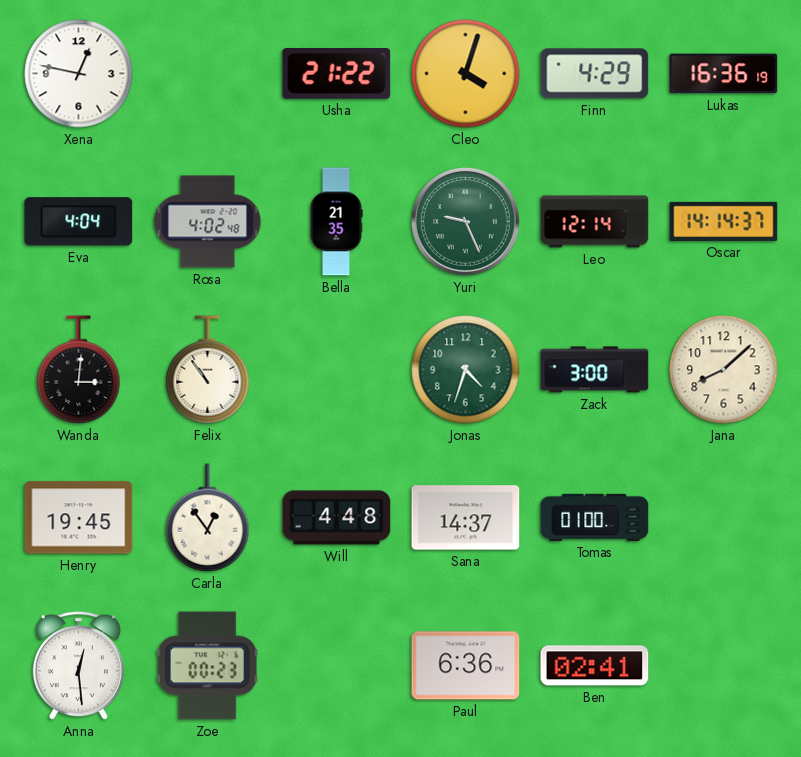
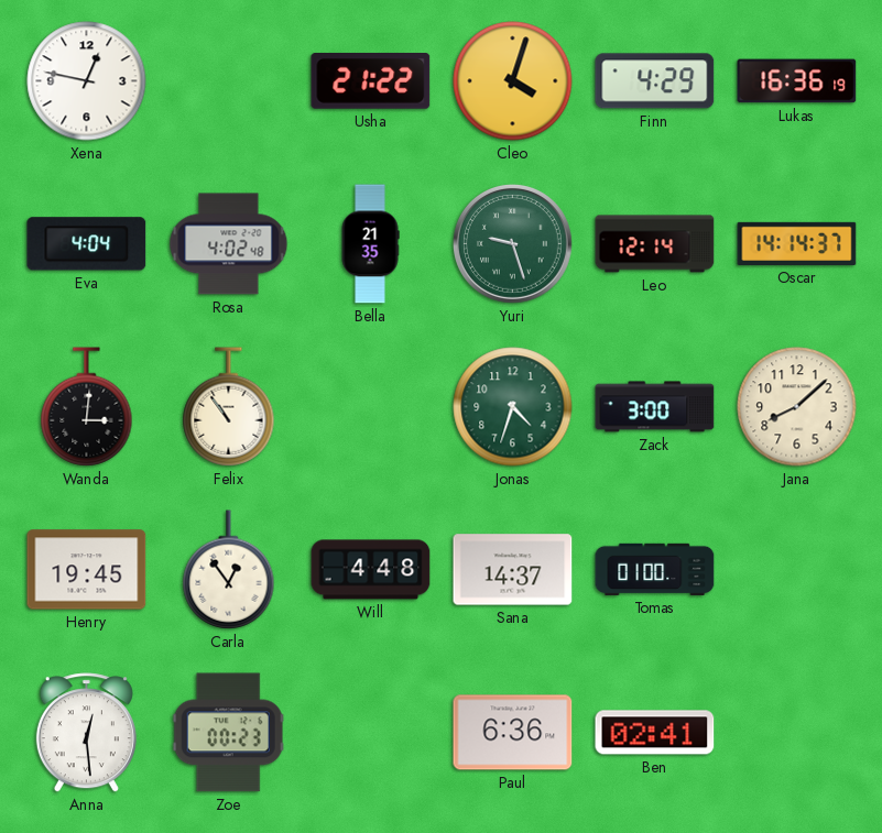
Yuri: 9:26 -> 9:27 (512, 243)
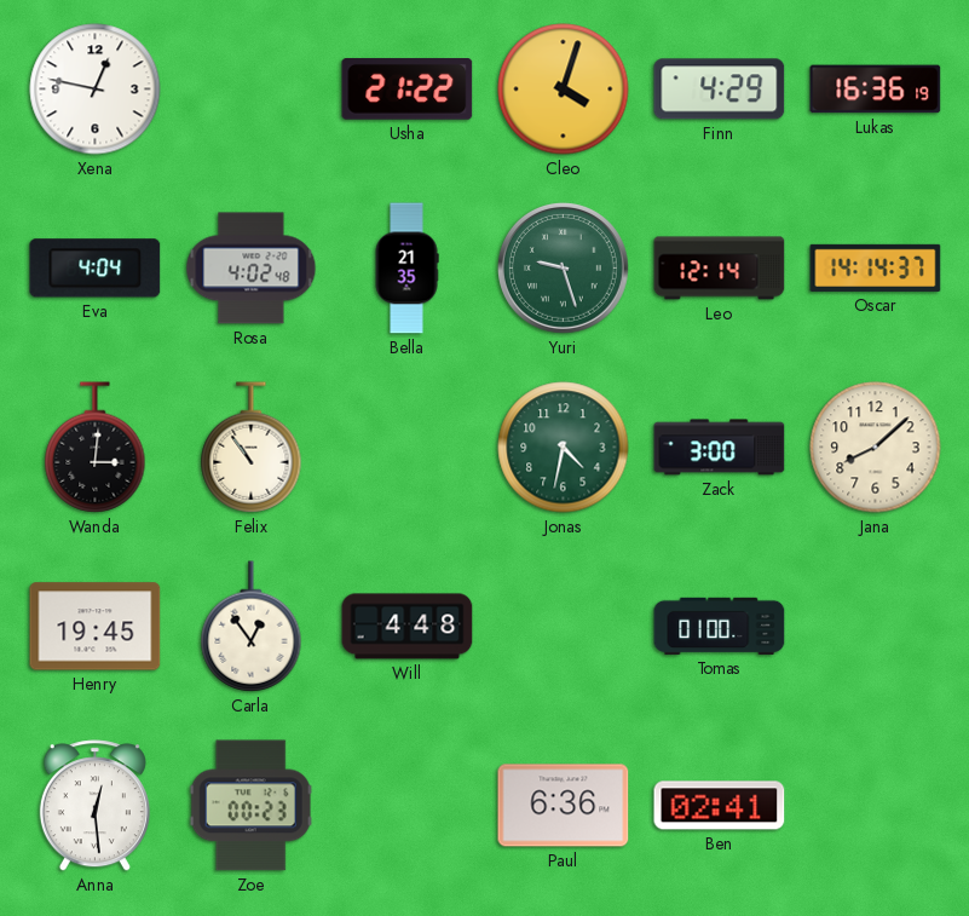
Jonas: 4:33 -> 4:32 (564, 448)
Sana: 14:37 -> none (513, 570)
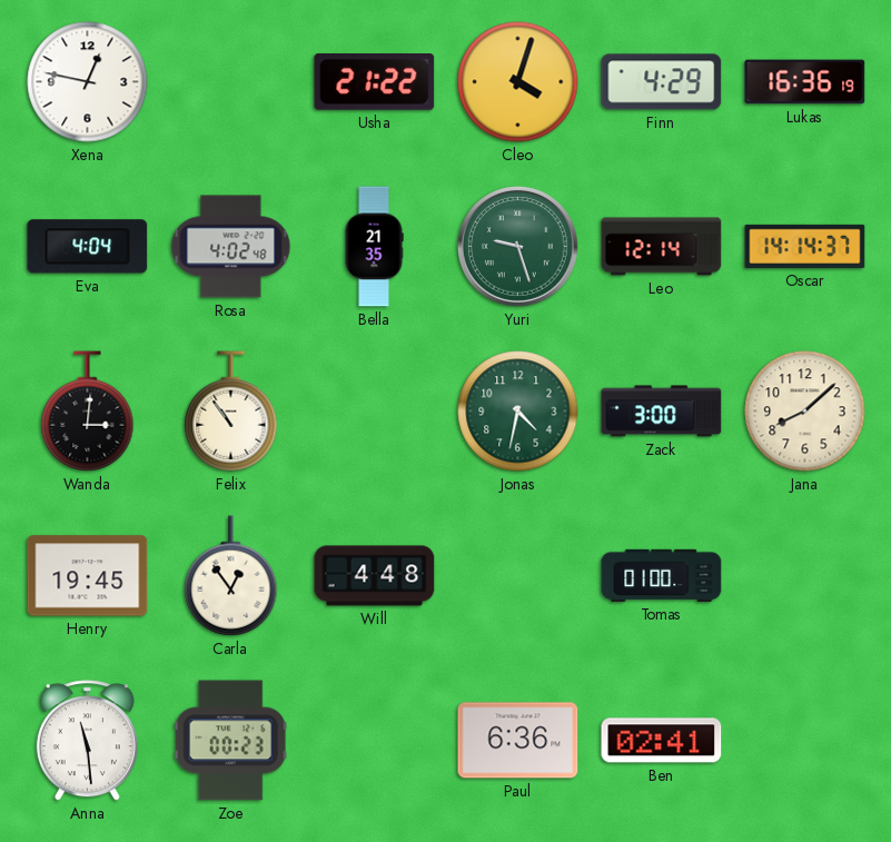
Anna: 12:29 -> 11:29 (87, 741)
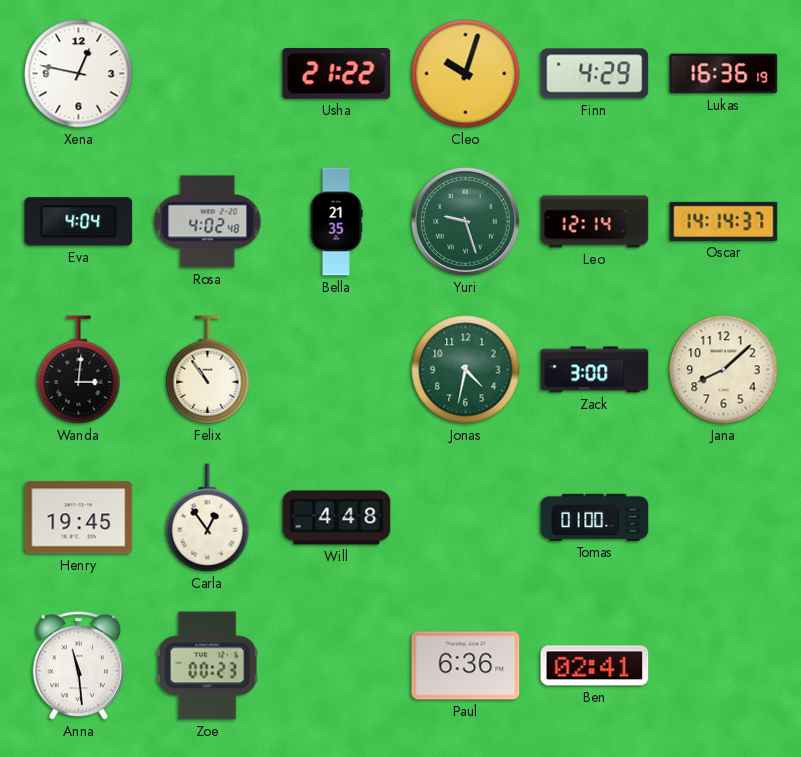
Cleo: 4:03 -> 10:03 (466, 74)
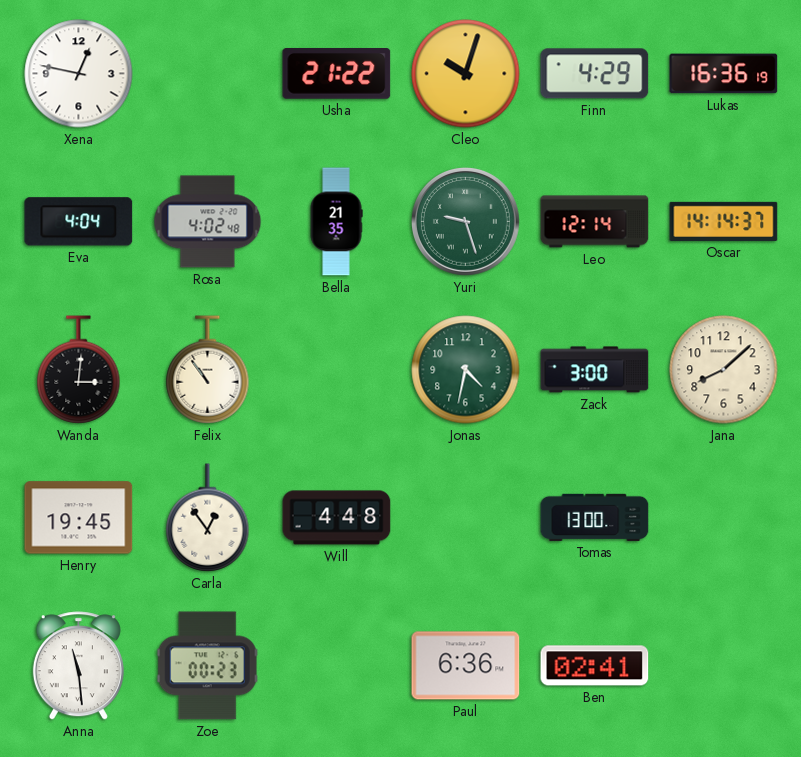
Tomas: 01:00 -> 13:00 (595, 517)
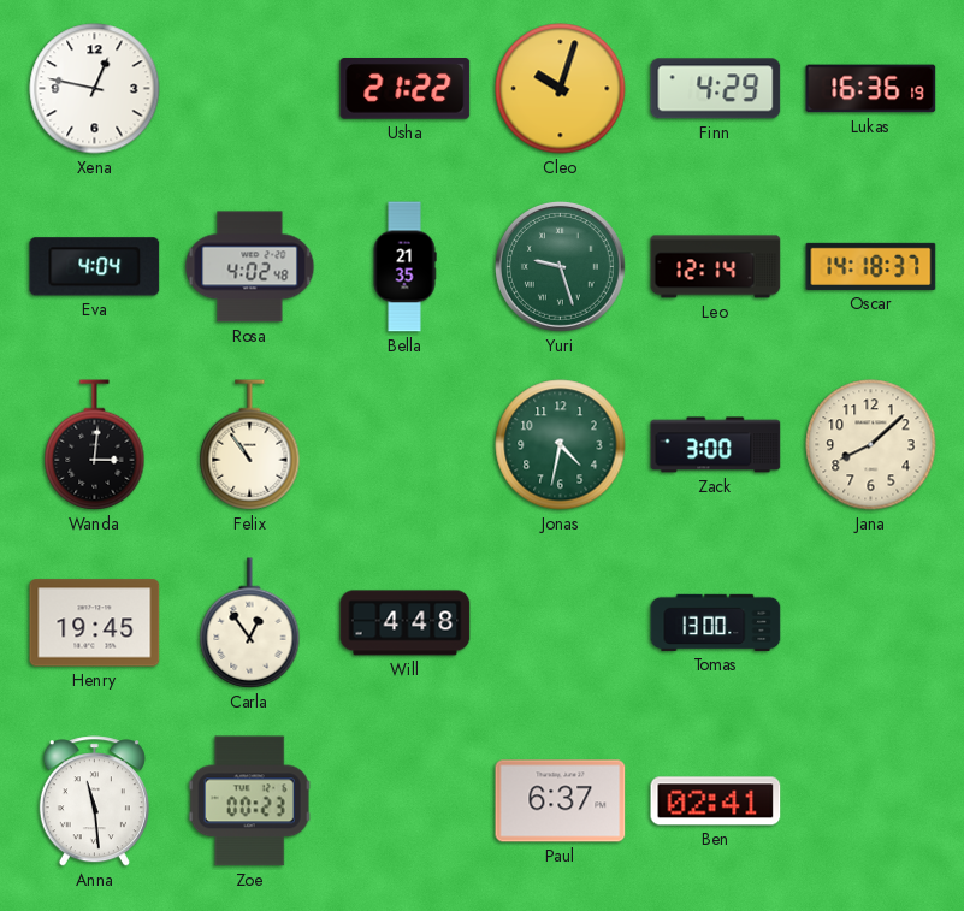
Oscar: 14:14 -> 14:18 (871, 266)
Paul: 6:36 -> 6:37 (561, 801)
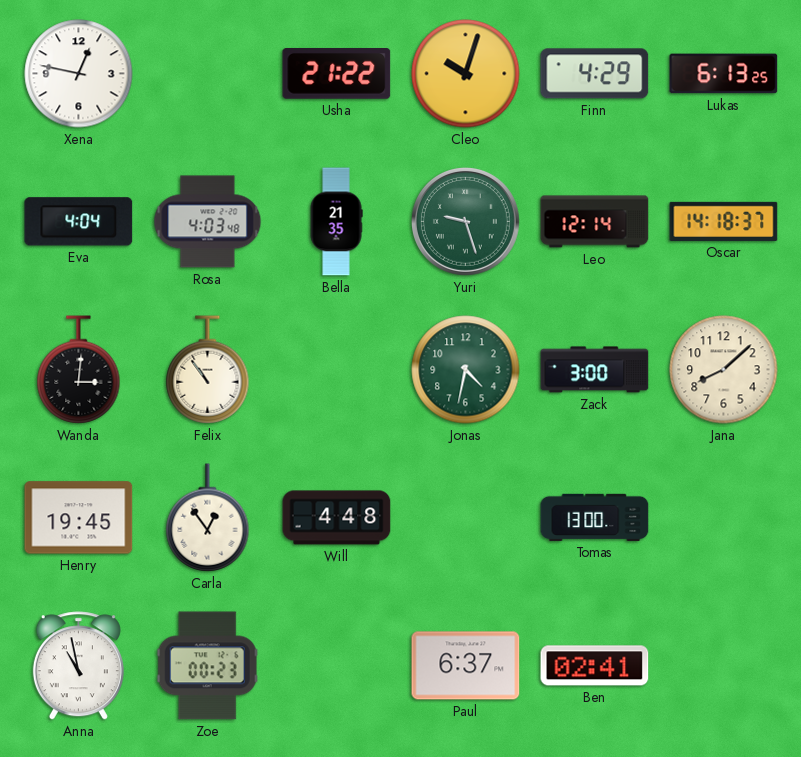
Lukas: 16:36 -> 6:13 (724, 74)
Rosa: 4:02 -> 4:03 (208, 222)
Anna: 11:29 -> 10:58 (78, 666)
